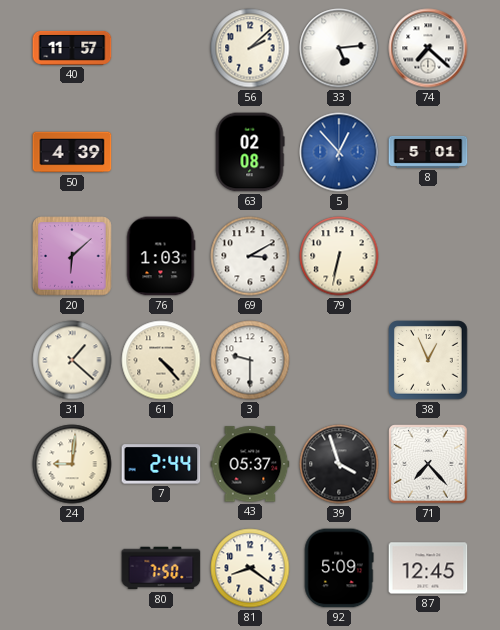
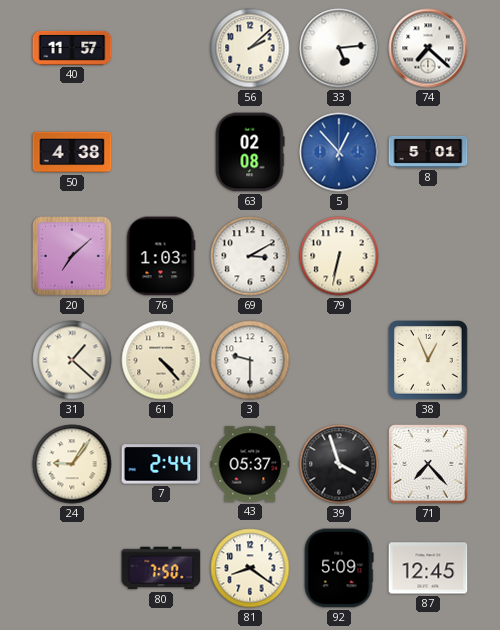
50: 4:39 -> 4:38 (72, 152)
20: 6:08 -> 7:08 (72, 256)
24: 9:01 -> 9:06 (72, 464)
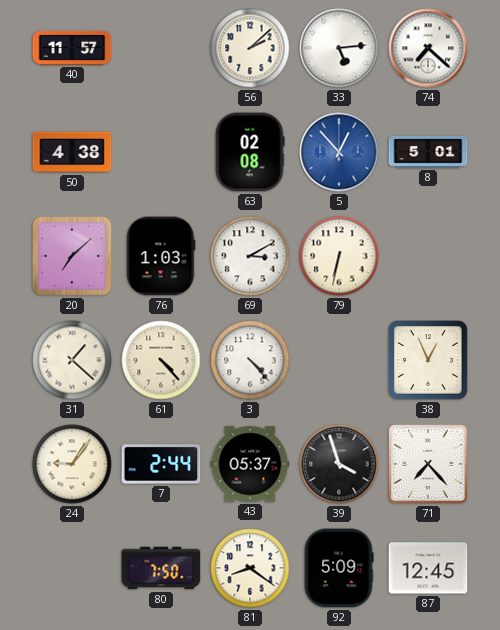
3: 9:30 -> 4:23 (250, 360)
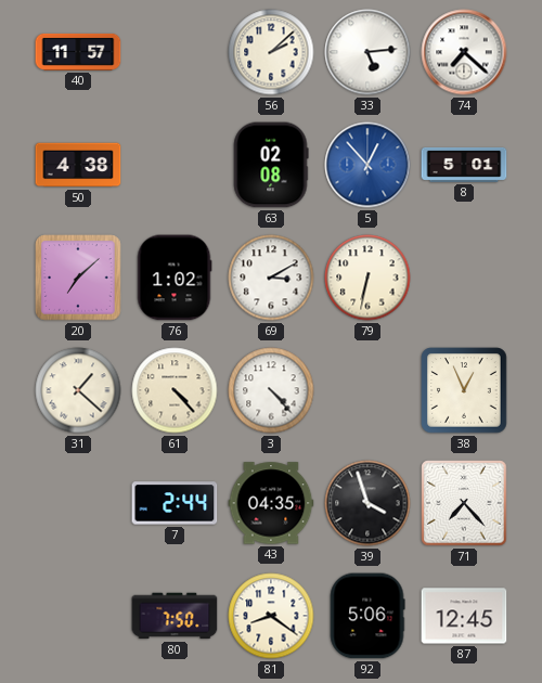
76: 1:03 -> 1:02 (175, 278)
24: 9:06 -> none (72, 464)
43: 05:37 -> 04:35 (271, 503)
92: 5:09 -> 5:06 (367, 616)
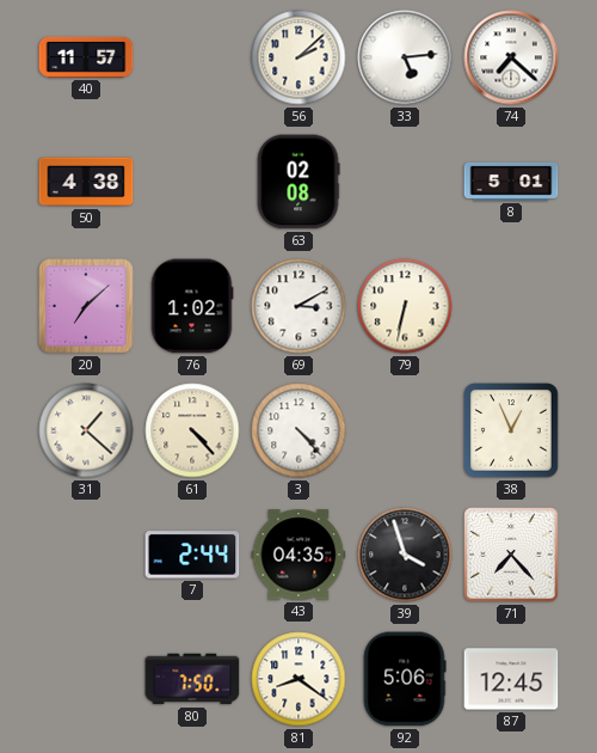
5: 12:53 -> none (367, 165)
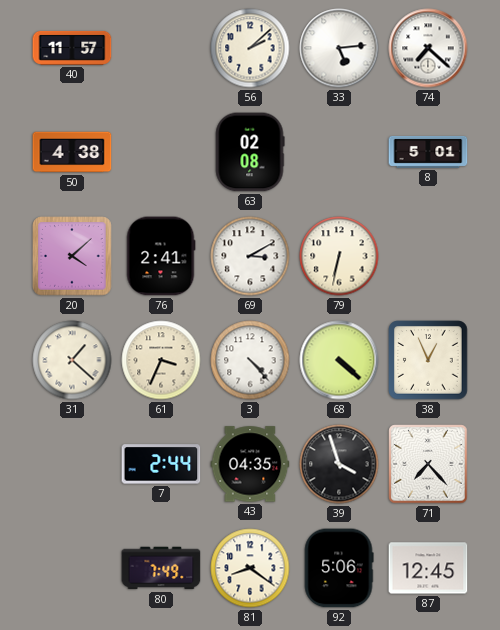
20: 7:08 -> 4:08 (72, 256)
76: 1:02 -> 2:41 (161, 256)
61: 4:23 -> 3:34 (161, 360)
68: none -> 4:22 (339, 360)
80: 7:50 -> 7:49 (161, 568)
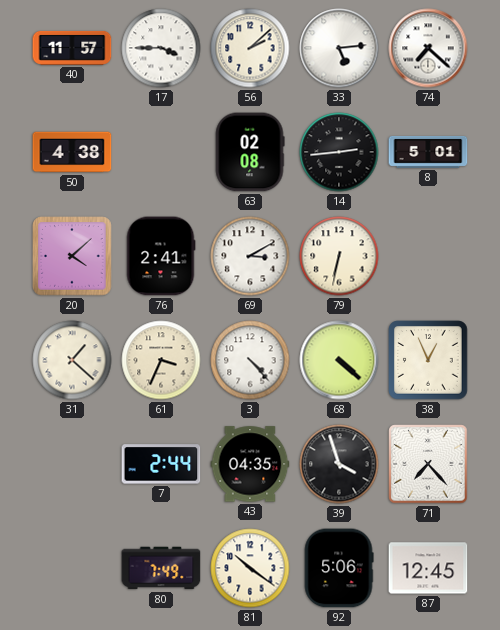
17: none -> 3:45 (161, 48)
14: none -> 2:44 (339, 152)
81: 8:21 -> 10:21 (250, 568)
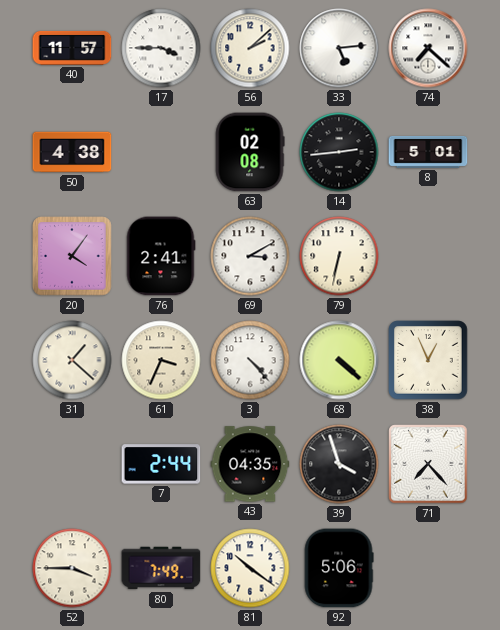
20: 4:08 -> 4:06 (72, 256)
52: none -> 3:45 (72, 568)
87: 12:45 -> none (428, 568)
